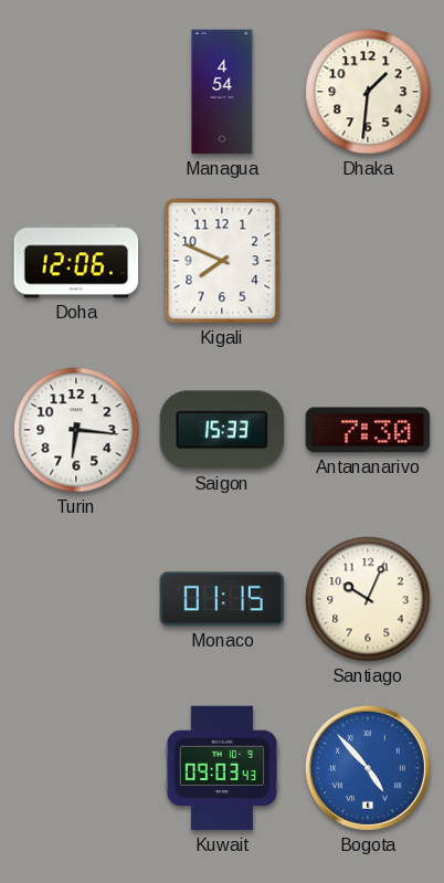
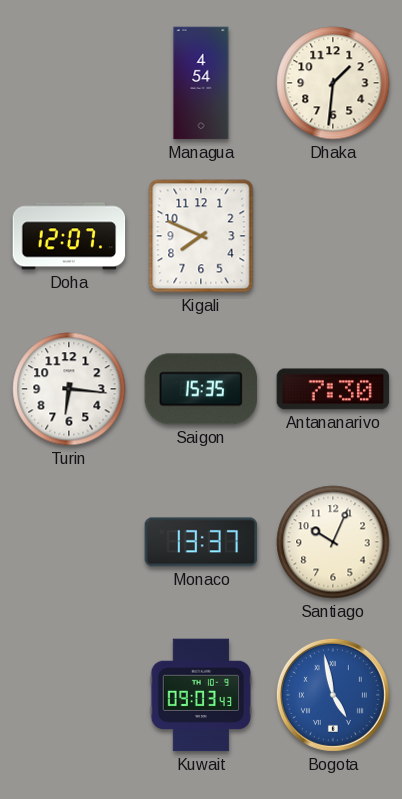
Doha: 12:06 -> 12:07 (69, 236)
Saigon: 15:33 -> 15:35 (201, 389)
Monaco: 01:15 -> 13:37 (201, 542)
Bogota: 4:53 -> 4:58 (333, 695)
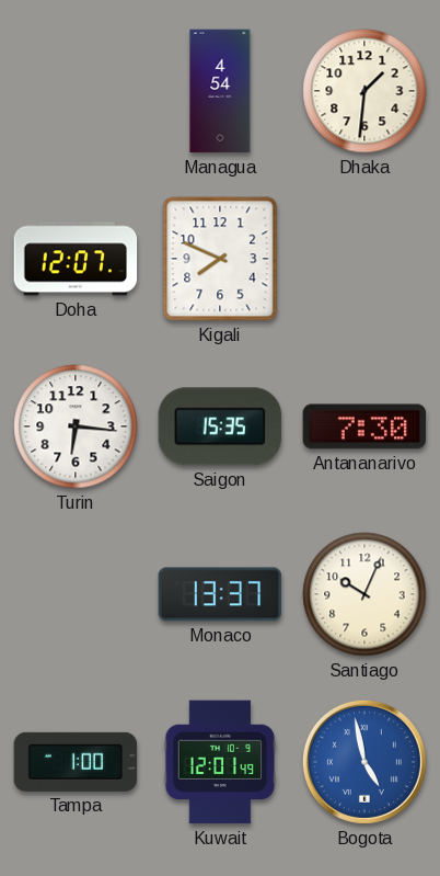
Tampa: none -> 1:00 (76, 762)
Kuwait: 09:03 -> 12:01 (220, 762)
